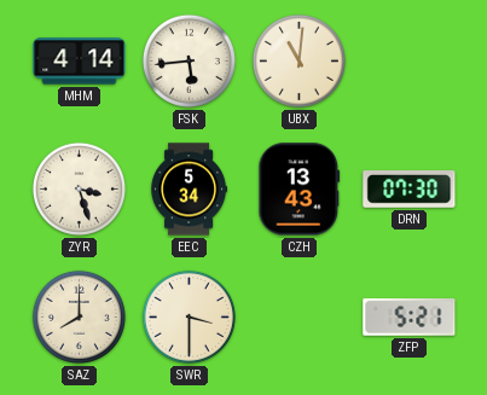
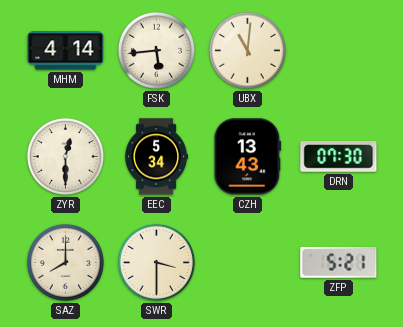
ZYR: 3:27 -> 12:30 (65, 156)
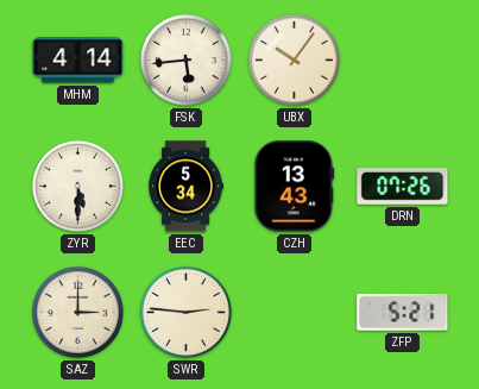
UBX: 11:01 -> 10:06 (294, 59)
ZYR: 12:30 -> 5:30 (77, 186)
DRN: 07:30 -> 07:26 (403, 187)
SAZ: 8:00 -> 3:00 (77, 312)
SWR: 3:30 -> 2:46 (185, 312)
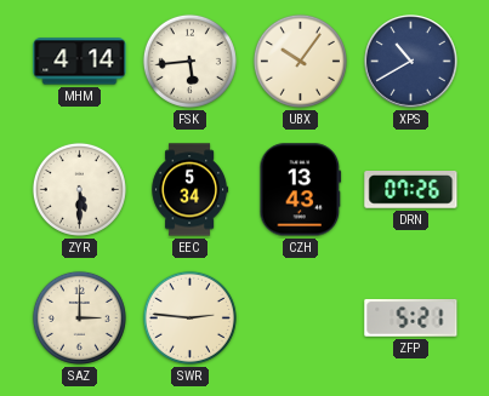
XPS: none -> 10:40 (411, 62)
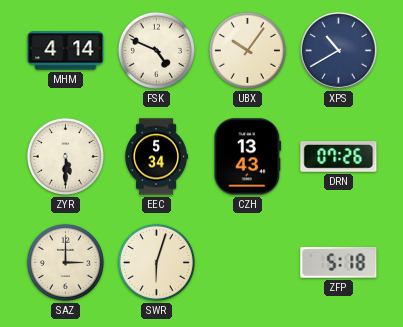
FSK: 5:44 -> 4:49 (156, 50)
SWR: 2:46 -> 6:03 (156, 262)
ZFP: 5:21 -> 5:18 (339, 263)
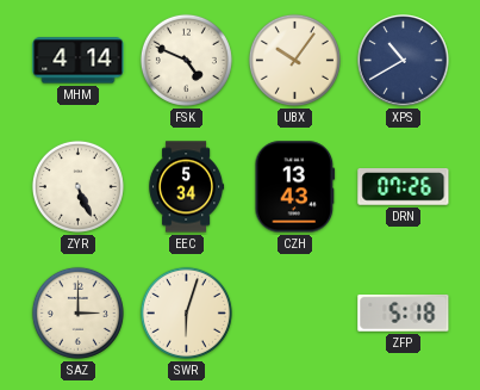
ZYR: 5:30 -> 5:26 (77, 186)
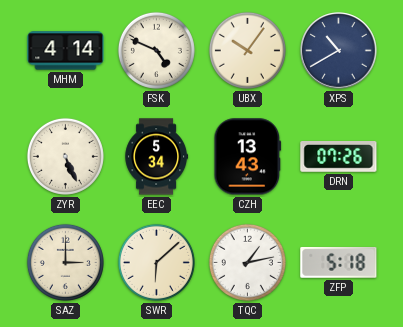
SWR: 6:03 -> 6:08 (156, 262)
TQC: none -> 1:13 (247, 262)
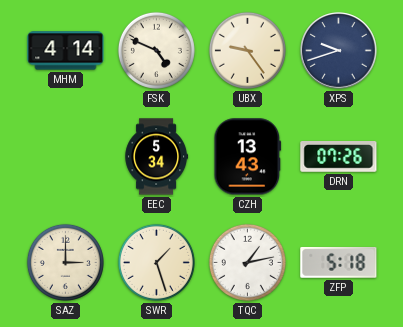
UBX: 10:06 -> 9:24 (247, 50)
XPS: 10:40 -> 9:42 (339, 51)
ZYR: 5:26 -> none (65, 156)
SWR: 6:08 -> 1:27 (156, 262)
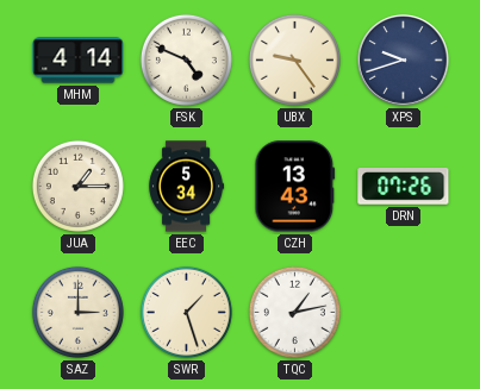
JUA: none -> 1:15 (77, 186)
ZFP: 5:18 -> none (339, 263)
